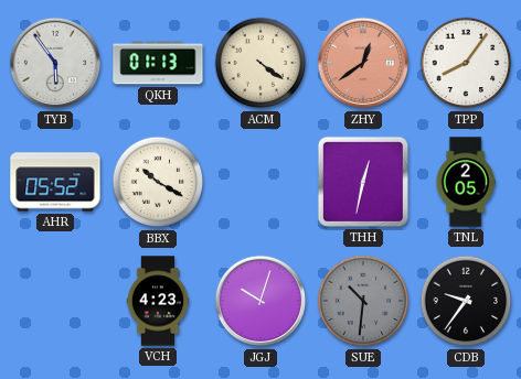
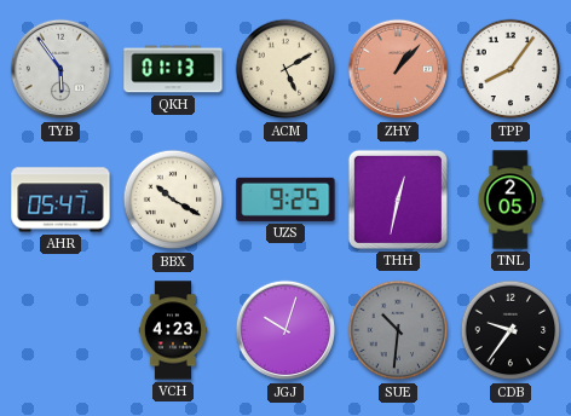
ACM: 4:21 -> 5:10 (285, 69)
ZHY: 12:39 -> 1:07 (398, 69)
AHR: 05:52 -> 05:47 (60, 200)
UZS: none -> 9:25 (285, 200)
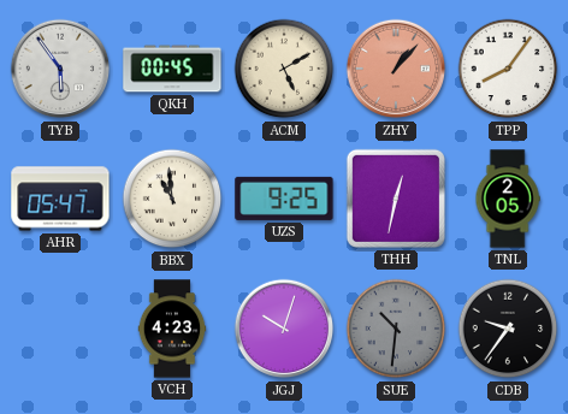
QKH: 01:13 -> 00:45 (172, 69)
BBX: 10:20 -> 10:59 (172, 199)
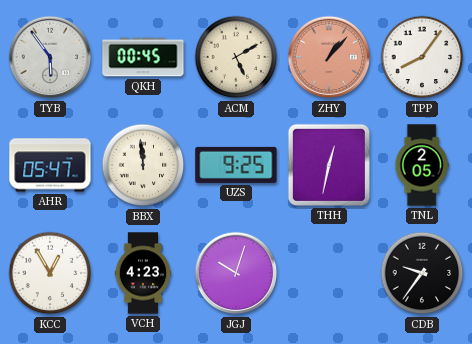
BBX: 10:59 -> 11:59 (143, 165)
KCC: none -> 12:55 (50, 273)
SUE: 10:31 -> none (396, 329)
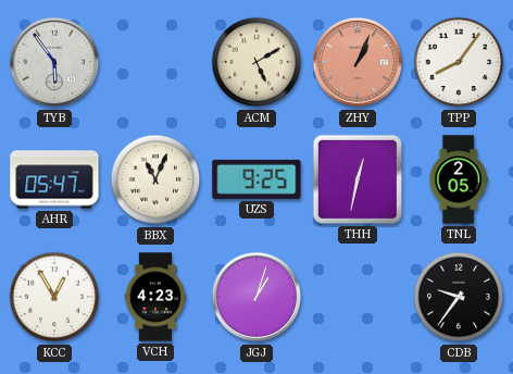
QKH: 00:45 -> none (143, 57)
ZHY: 1:07 -> 1:04 (358, 62)
BBX: 11:59 -> 11:04 (155, 179)
JGJ: 10:03 -> 1:03 (256, 297)
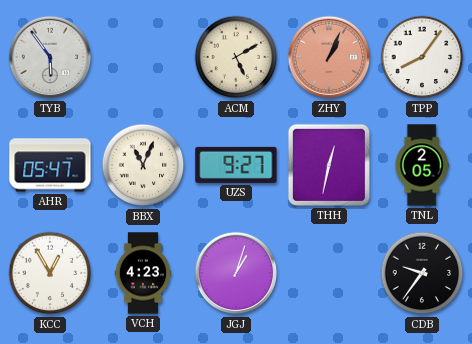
UZS: 9:25 -> 9:27 (236, 165)
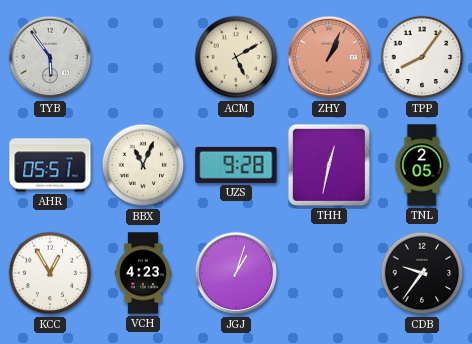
AHR: 05:47 -> 05:51 (50, 165)
UZS: 9:27 -> 9:28 (236, 165)
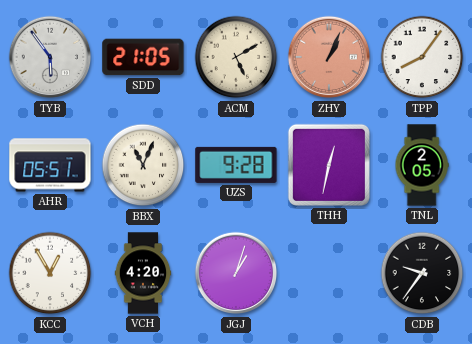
SDD: none -> 21:05 (143, 57)
VCH: 4:23 -> 4:20 (143, 273)
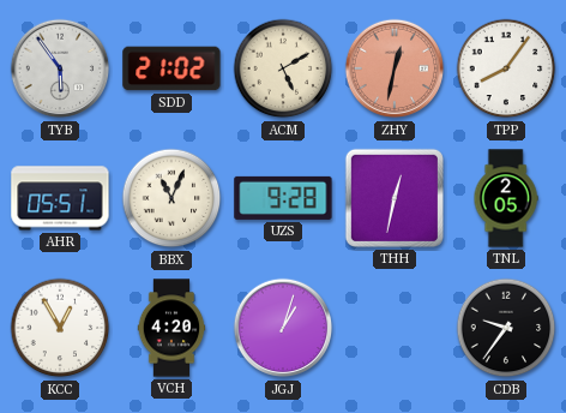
SDD: 21:05 -> 21:02 (171, 68)
ZHY: 1:04 -> 12:32 (395, 68)
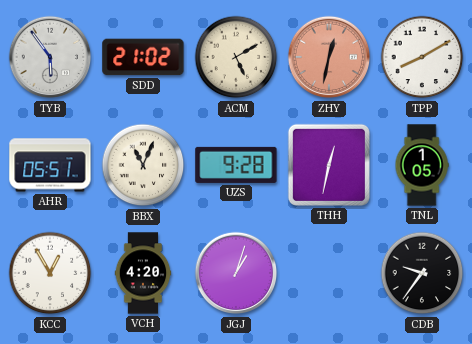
TPP: 8:06 -> 8:10 (422, 57)
TNL: 2:05 -> 1:05 (422, 165)
